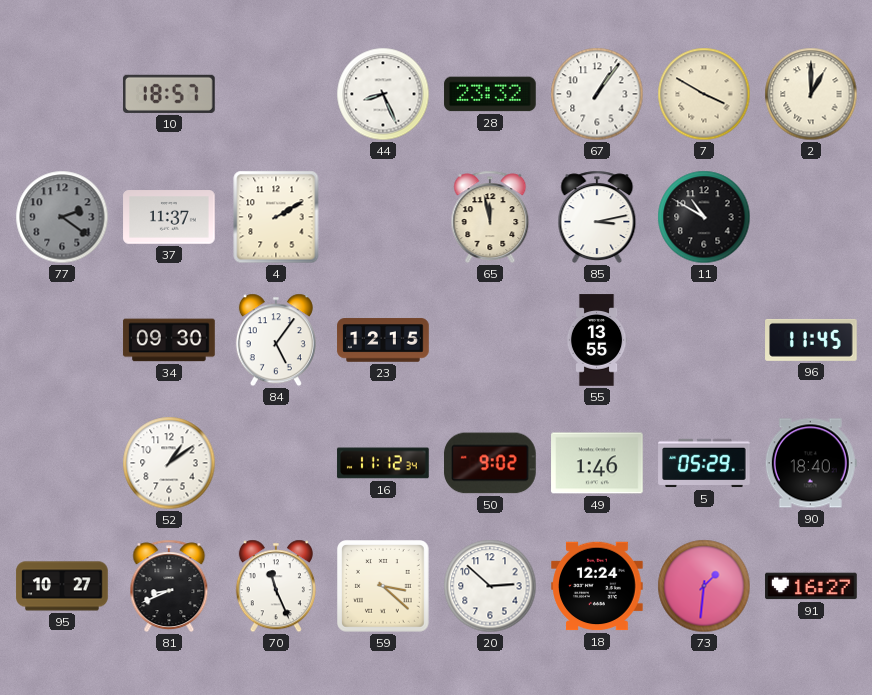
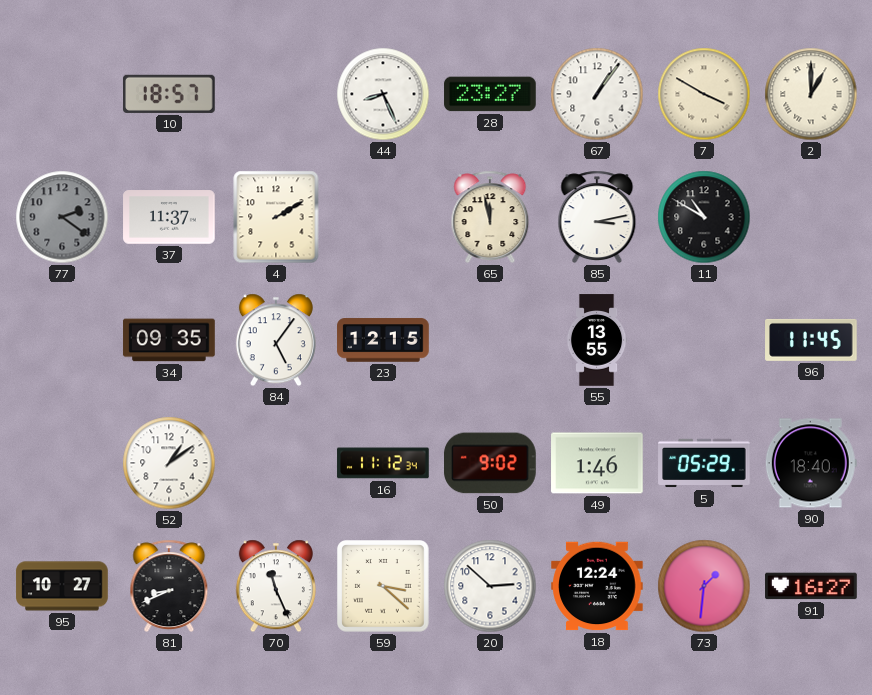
28: 23:32 -> 23:27 (490, 94)
34: 09:30 -> 09:35 (169, 340)
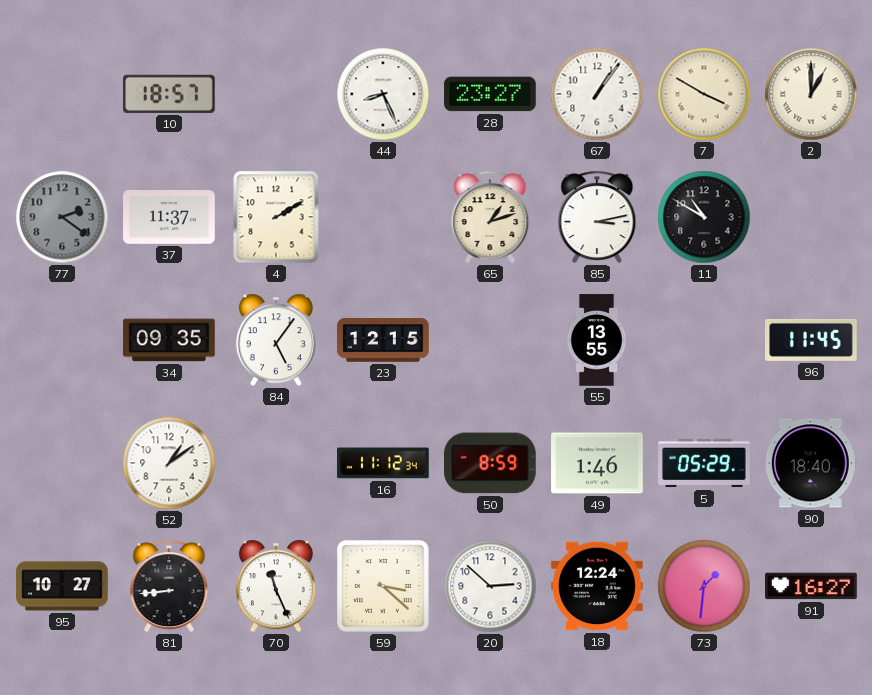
65: 11:58 -> 1:12 (490, 217)
50: 9:02 -> 8:59 (491, 463)
81: 8:41 -> 8:44 (169, 586)
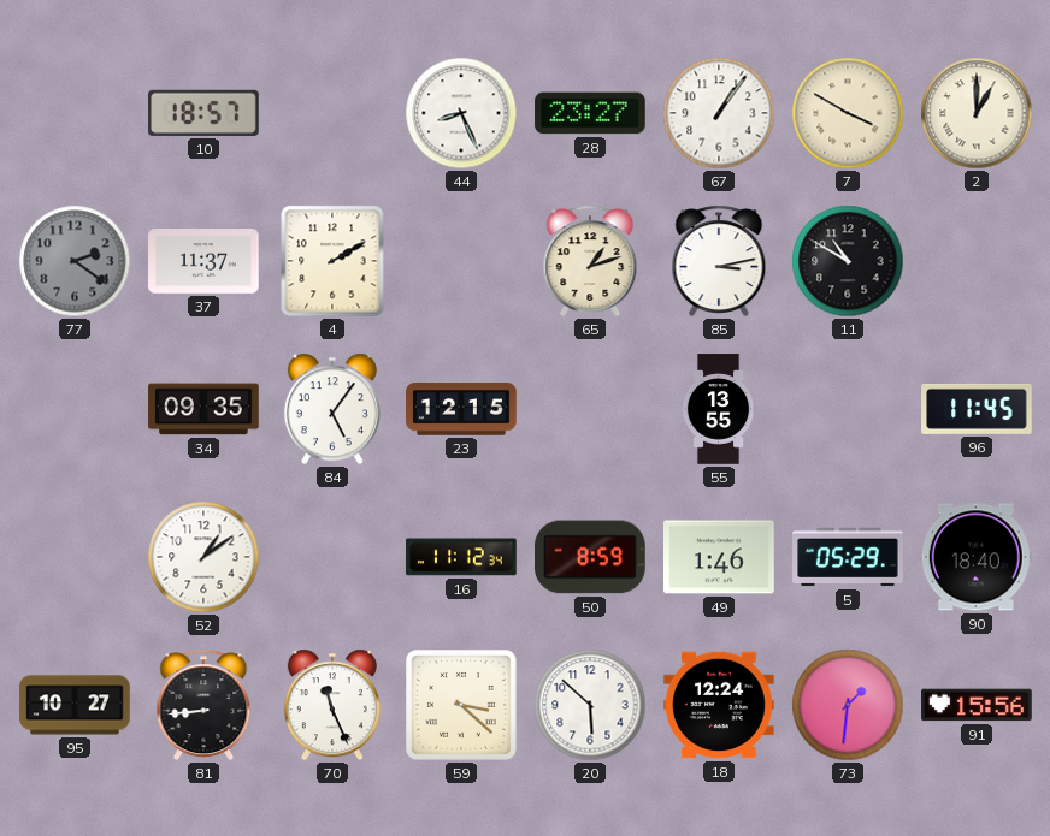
20: 2:52 -> 5:52 (590, 705)
91: 16:27 -> 15:56 (977, 705)
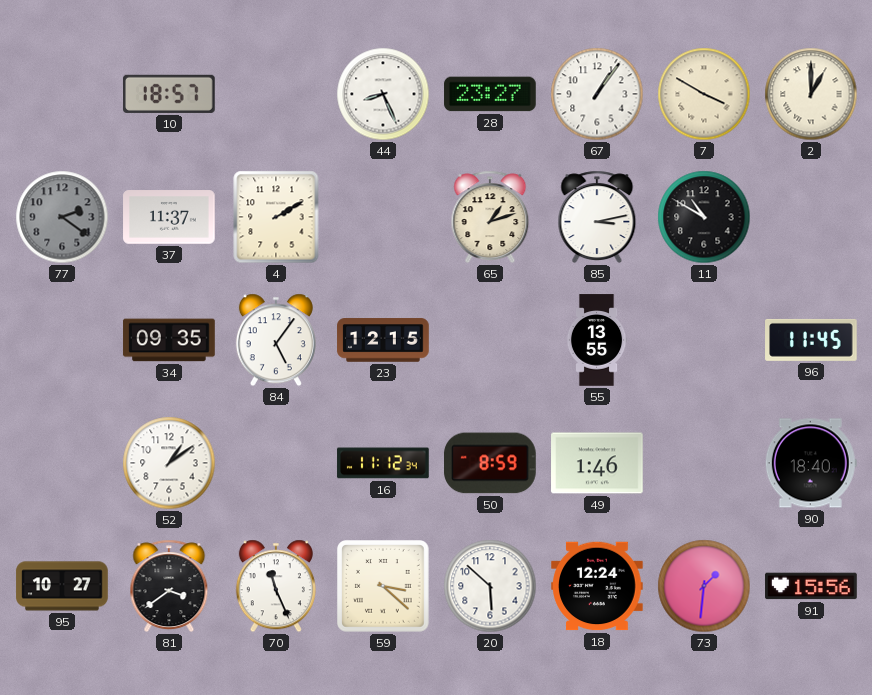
5: 05:29 -> none (848, 557)
81: 8:44 -> 3:39 (169, 586)
